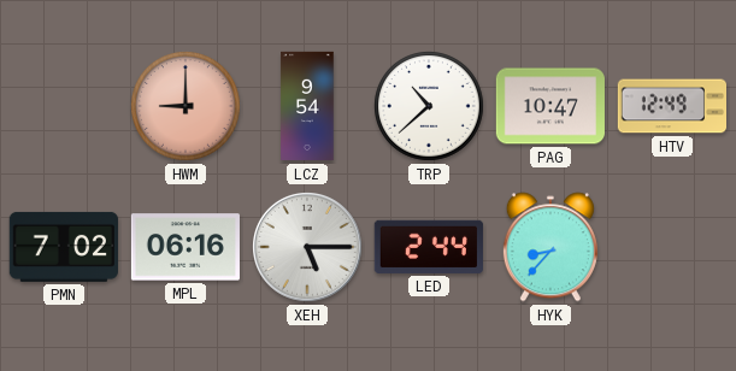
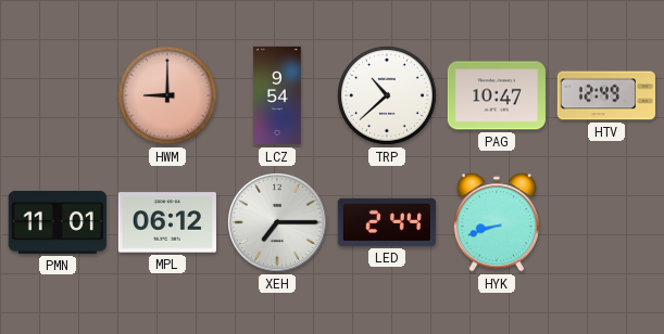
PMN: 7:02 -> 11:01 (58, 222)
MPL: 06:16 -> 06:12 (167, 222)
XEH: 5:15 -> 7:15 (278, 223)
HYK: 8:37 -> 8:42 (497, 222)
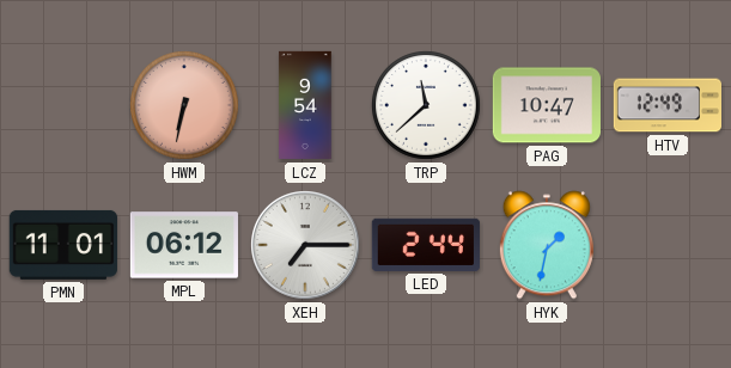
HWM: 9:00 -> 6:32 (185, 106)
TRP: 10:38 -> 11:38 (427, 106)
HYK: 8:42 -> 1:32 (547, 245)
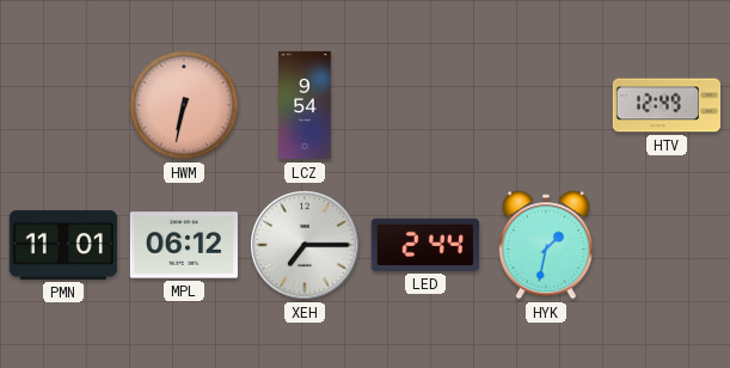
TRP: 11:38 -> none (427, 106)
PAG: 10:47 -> none (547, 105)
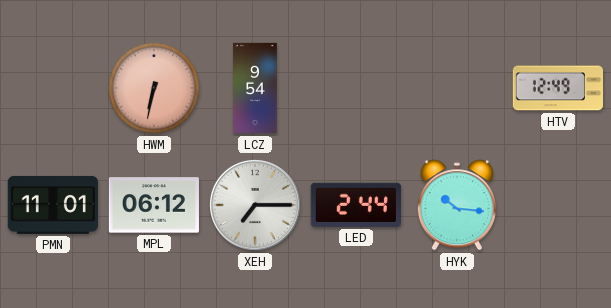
HYK: 1:32 -> 10:16 (457, 205)
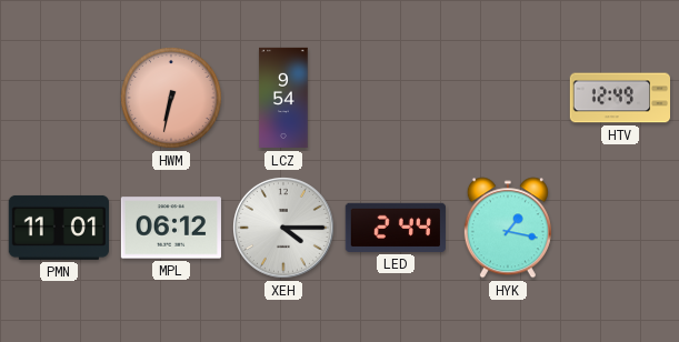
XEH: 7:15 -> 4:15 (284, 229)
HYK: 10:16 -> 1:17 (508, 228)
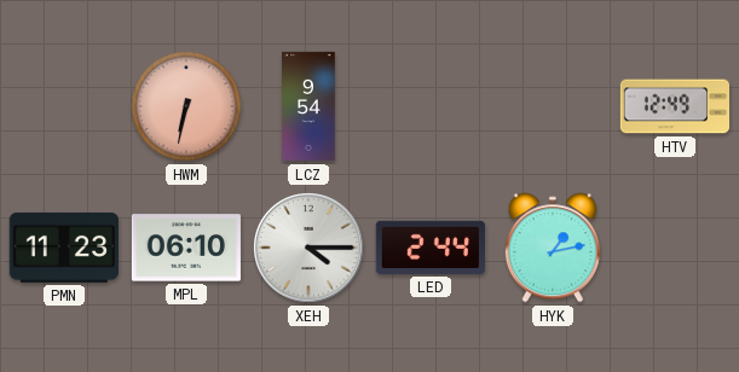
PMN: 11:01 -> 11:23 (64, 248)
MPL: 06:12 -> 06:10 (186, 248)
HYK: 1:17 -> 1:13 (553, 248)
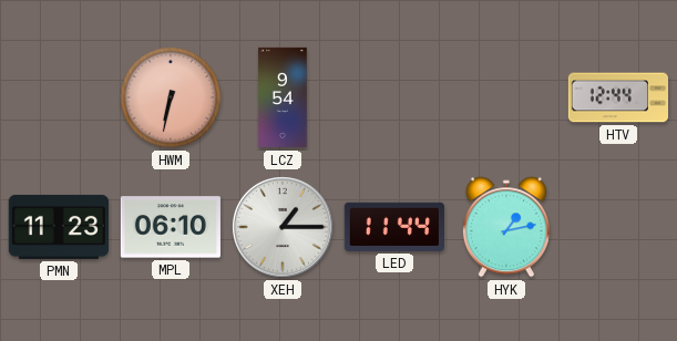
HTV: 12:49 -> 12:44 (617, 97)
XEH: 4:15 -> 1:15 (284, 228)
LED: 2:44 -> 11:44 (394, 227)
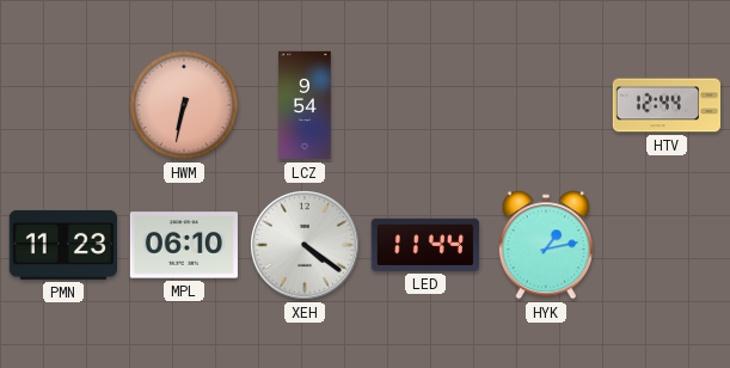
XEH: 1:15 -> 4:21 (306, 246)
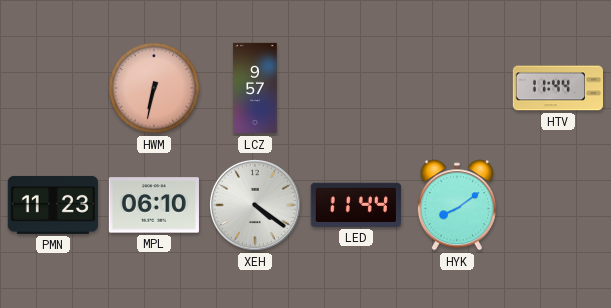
LCZ: 9:54 -> 9:57 (255, 88)
HTV: 12:44 -> 11:44 (557, 88)
HYK: 1:13 -> 8:09 (457, 205)
